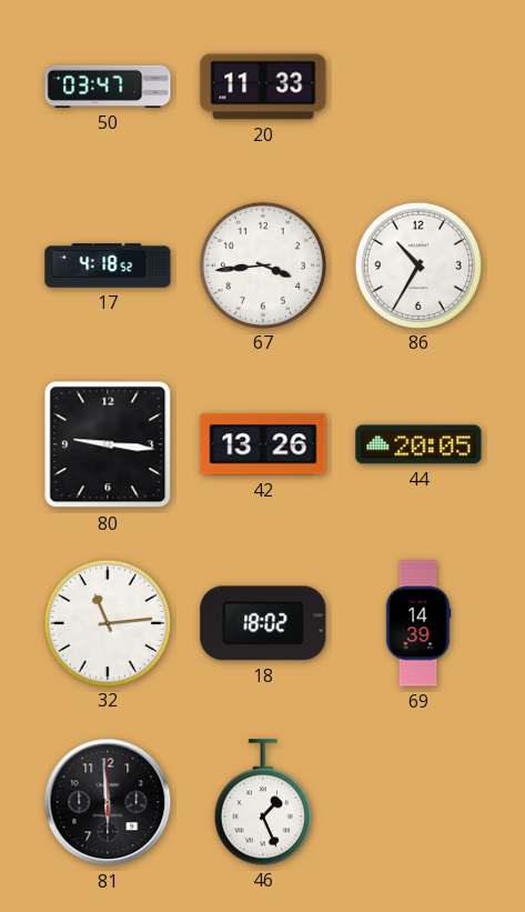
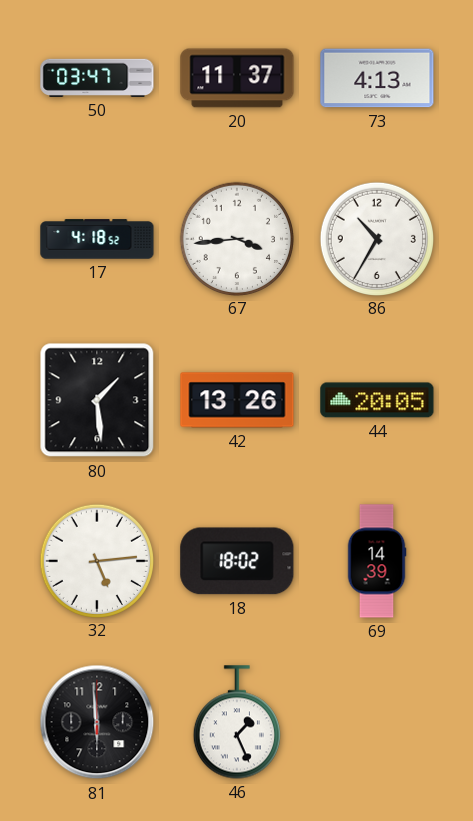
20: 11:33 -> 11:37 (237, 78)
73: none -> 4:13 (377, 78)
80: 9:16 -> 1:29 (97, 400)
32: 11:14 -> 5:14 (96, 560)
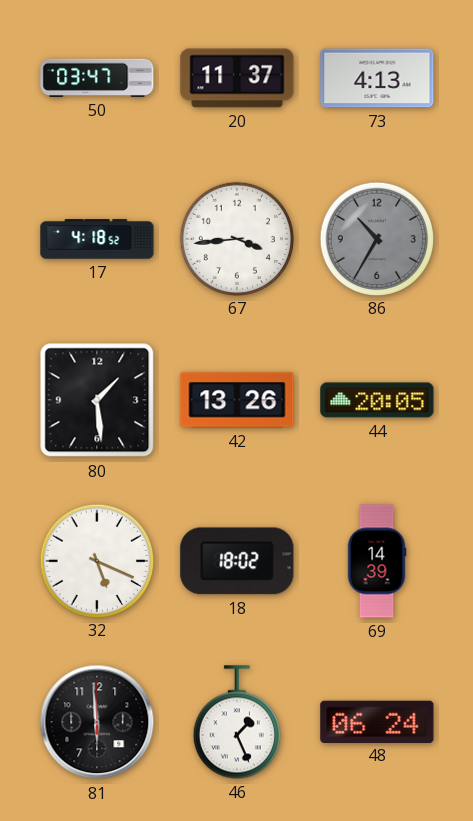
86 dial: white -> grey (376, 238)
32: 5:14 -> 5:19 (96, 560)
48: none -> 06:24 (377, 721)
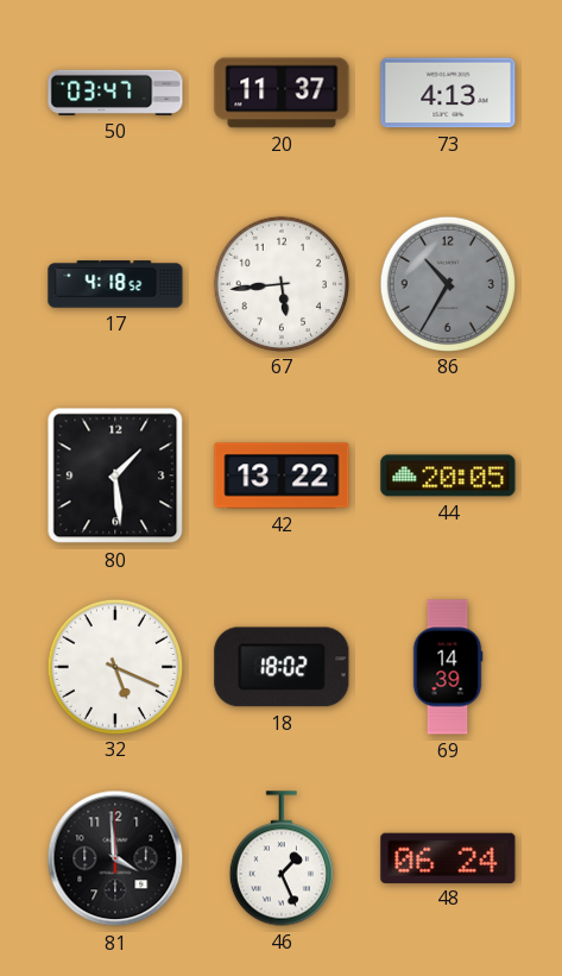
67: 3:44 -> 5:44 (280, 283)
42: 13:26 -> 13:22 (282, 476)
81: 5:59 -> 3:59 (115, 858)
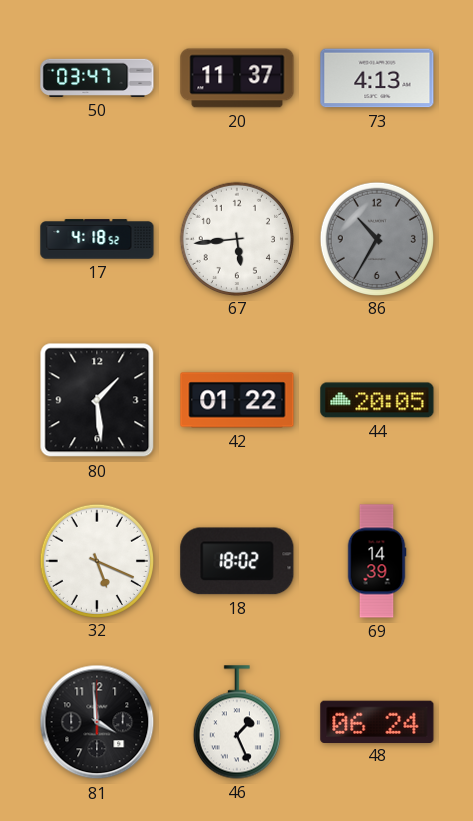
42: 13:22 -> 01:22 (237, 400)
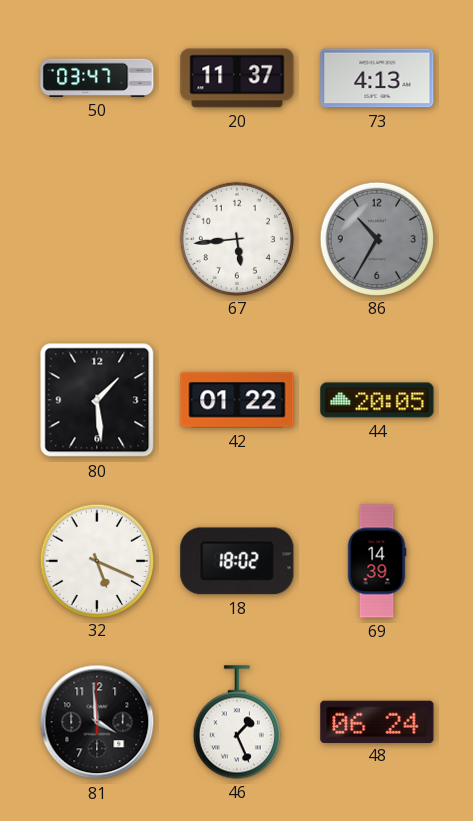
17: 4:18 -> none (97, 239)
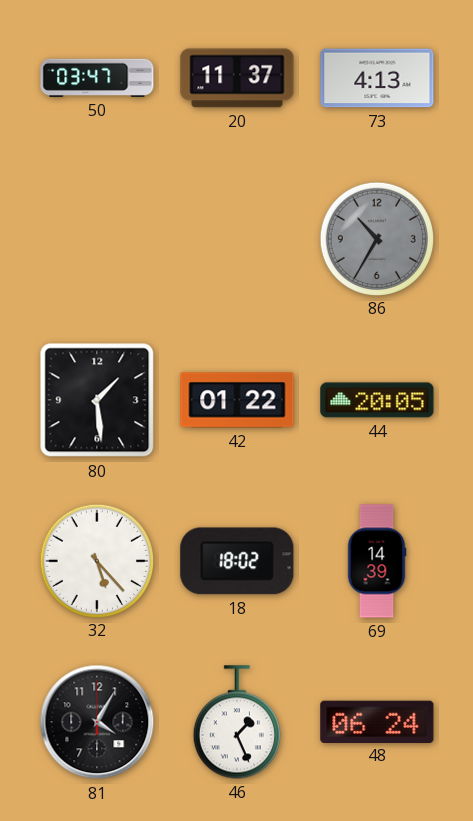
67: 5:44 -> none (236, 238)
32: 5:19 -> 5:23 (96, 560)
81: 3:59 -> 4:05 (97, 722)
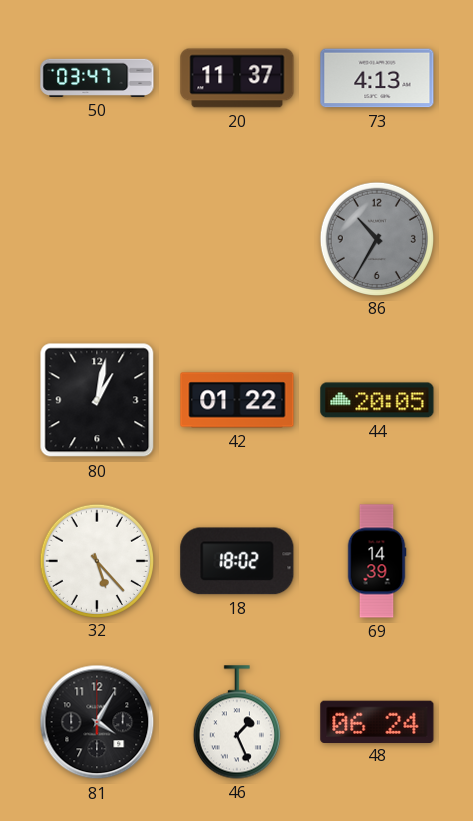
80: 1:29 -> 1:02 (97, 400)
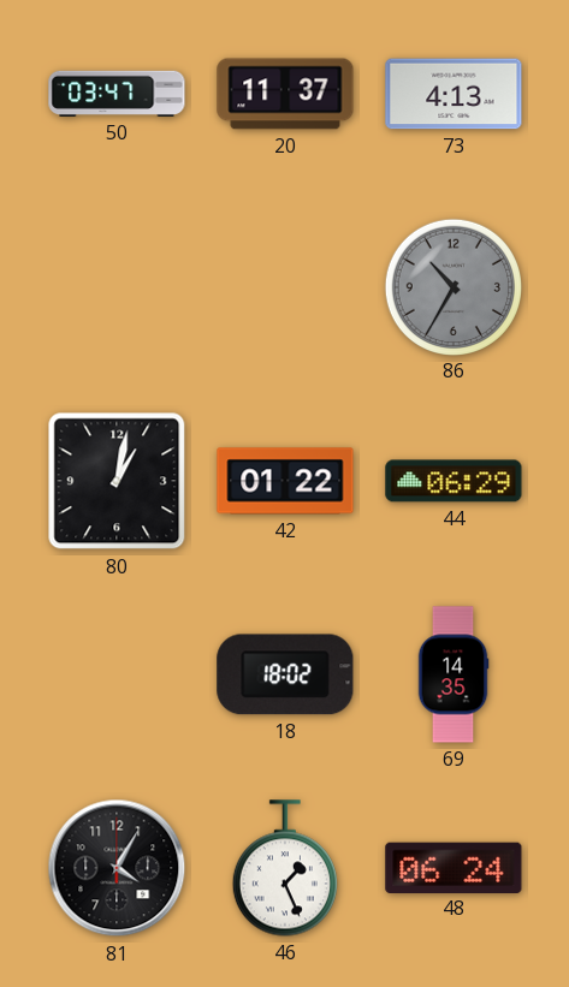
44: 20:05 -> 06:29 (454, 481)
32: 5:23 -> none (96, 560)
69: 14:39 -> 14:35 (454, 674)
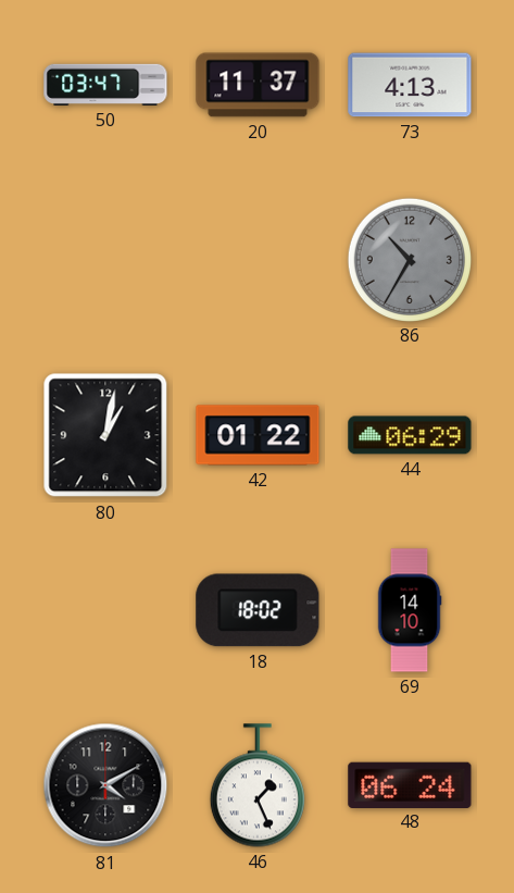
69: 14:35 -> 14:10 (410, 610)
81: 4:05 -> 4:10 (105, 785)
